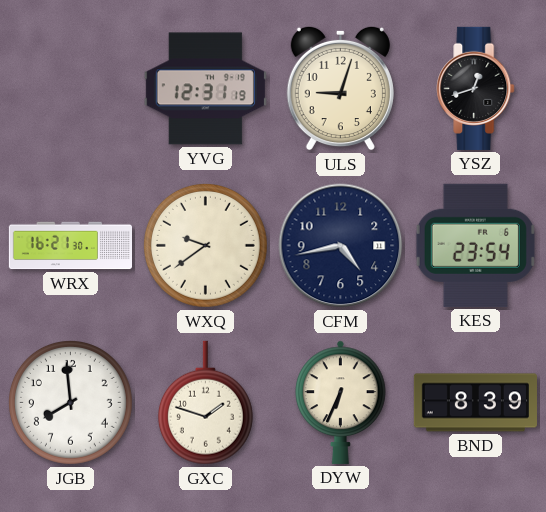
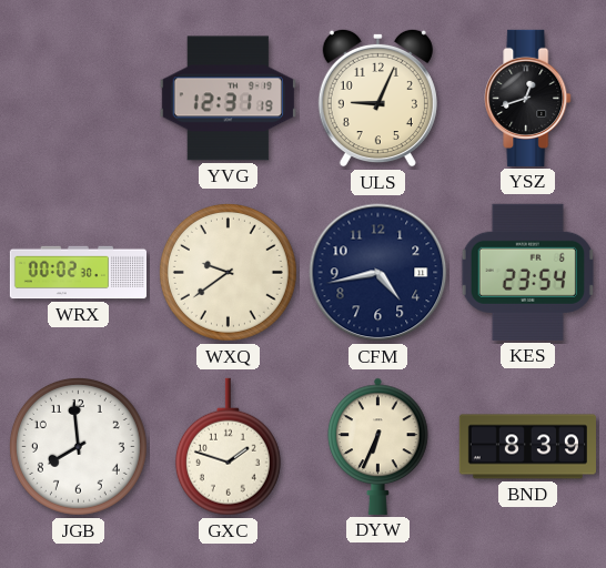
ULS: 9:03 -> 9:04 (377, 98)
WRX: 16:21 -> 00:02 (78, 273)
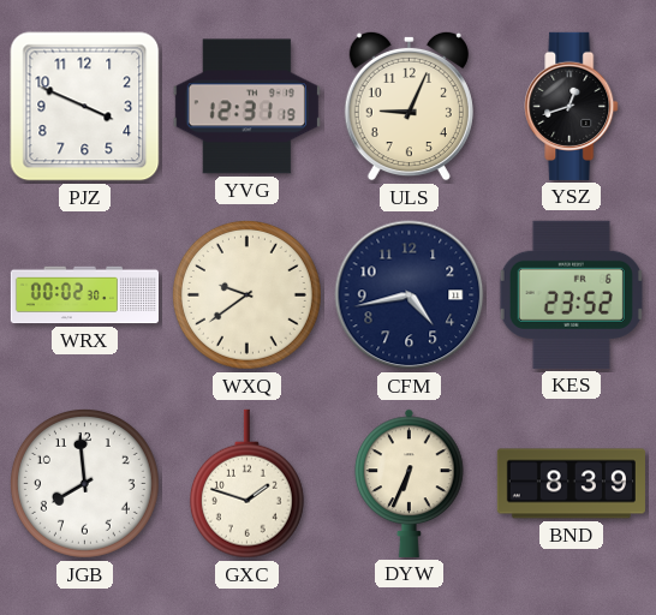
PJZ: none -> 3:49 (85, 107)
KES: 23:54 -> 23:52 (571, 294)
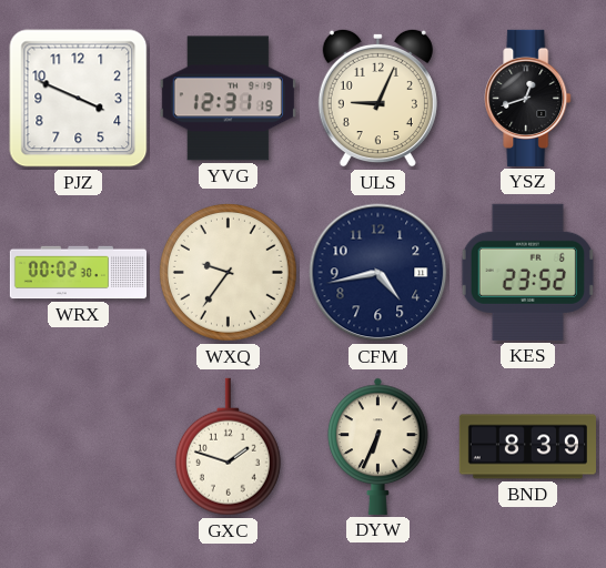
WXQ: 9:39 -> 9:36 (228, 272)
JGB: 7:59 -> none (84, 483)
